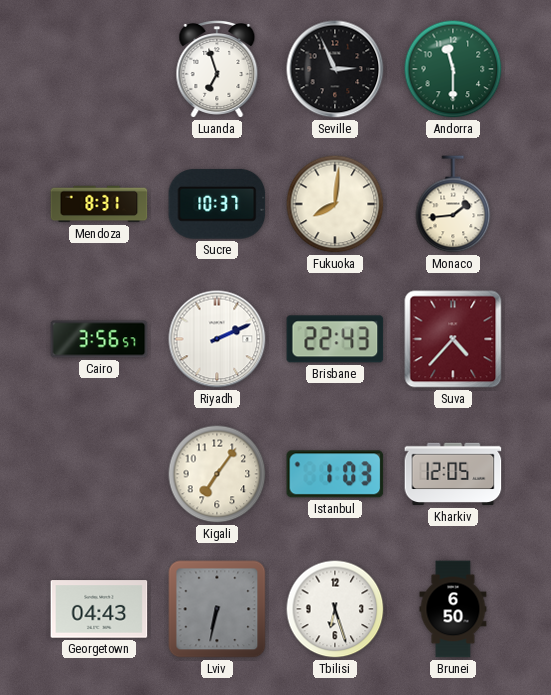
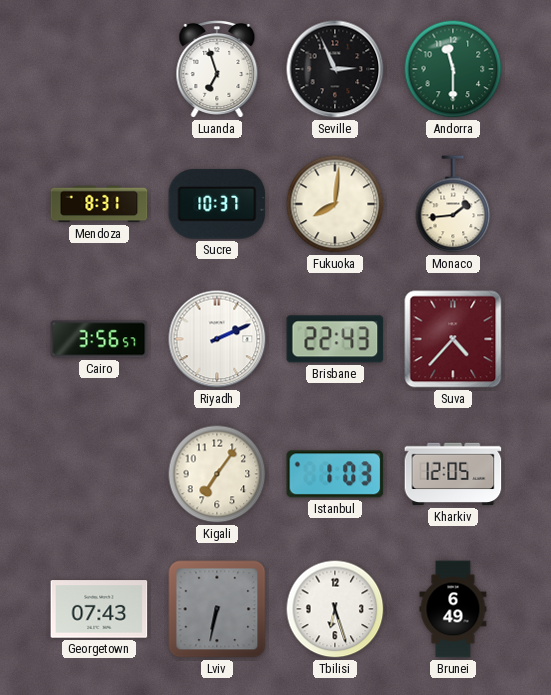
Georgetown: 04:43 -> 07:43 (99, 609)
Brunei: 6:50 -> 6:49 (453, 609)
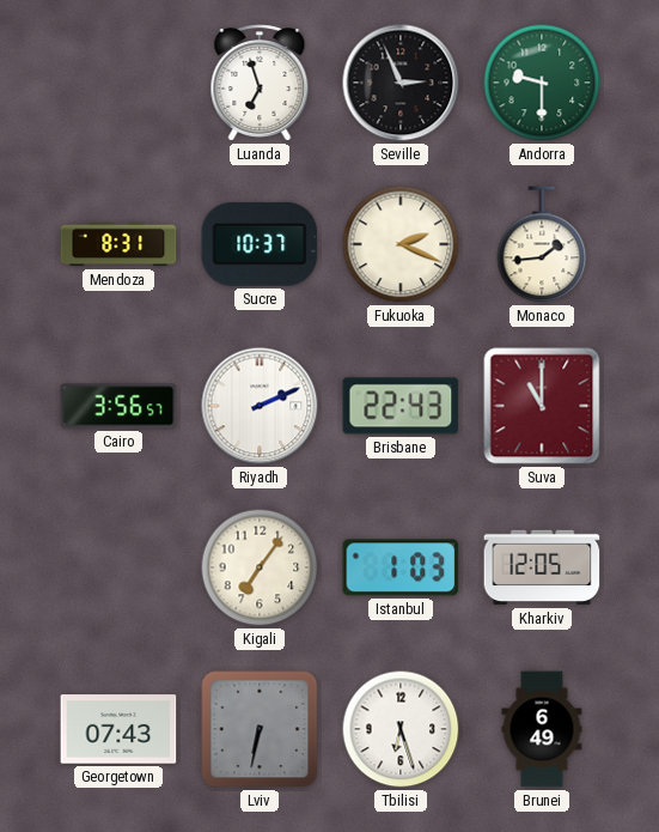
Andorra: 11:30 -> 9:30 (542, 83)
Fukuoka: 8:01 -> 2:19 (401, 244)
Suva: 4:37 -> 11:00 (542, 406)
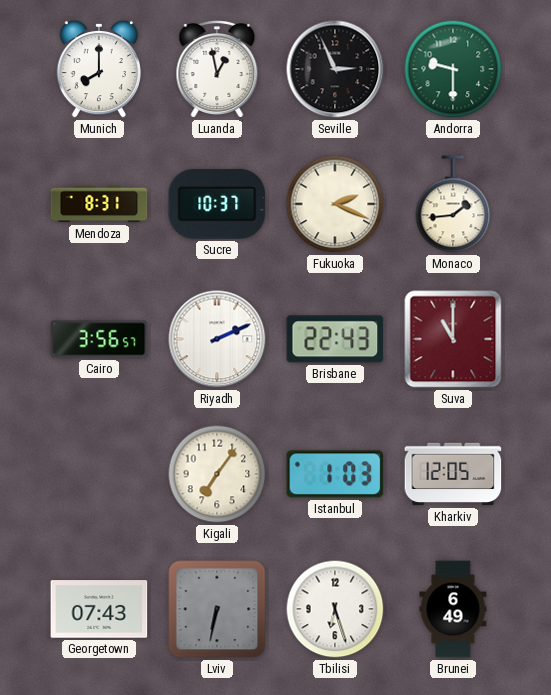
Munich: none -> 8:00 (98, 69)
Luanda: 6:57 -> 12:58 (217, 70)
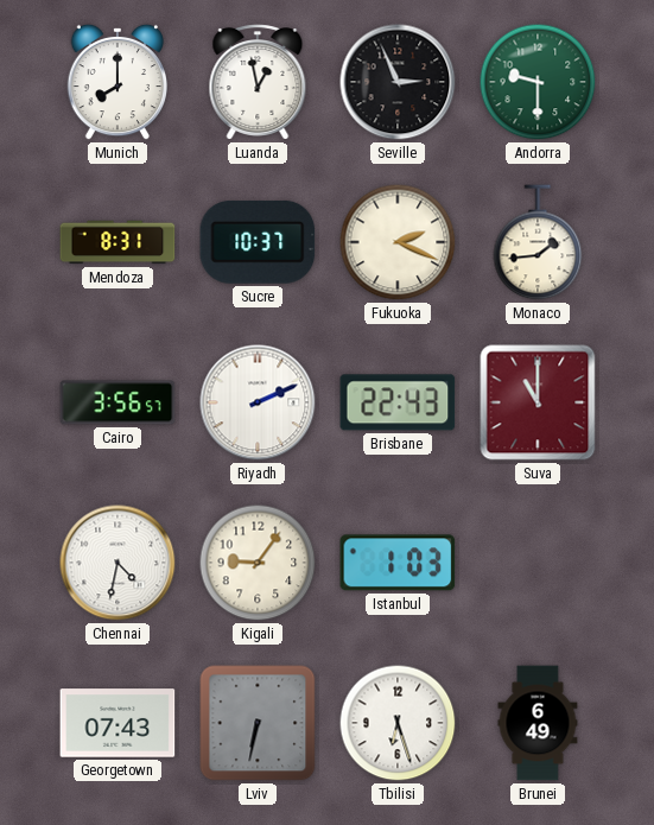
Chennai: none -> 4:32 (118, 563)
Kigali: 7:06 -> 9:06 (258, 563)
Kharkiv: 12:05 -> none (453, 474)
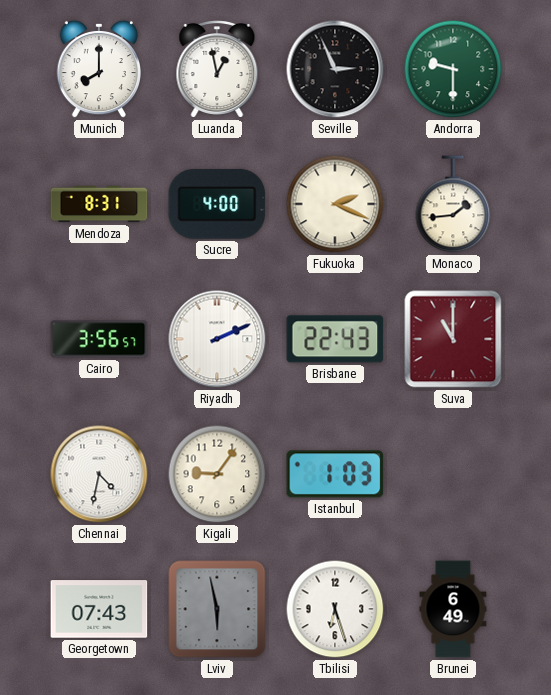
Sucre: 10:37 -> 4:00 (217, 204)
Lviv: 6:32 -> 5:58 (217, 609)
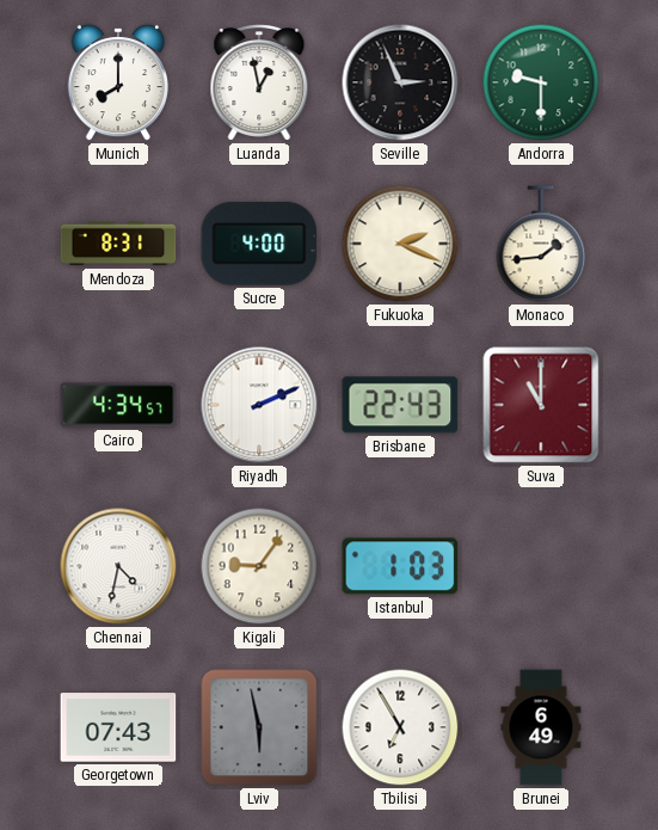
Cairo: 3:56 -> 4:34 (118, 405)
Tbilisi: 6:27 -> 6:55 (400, 727)
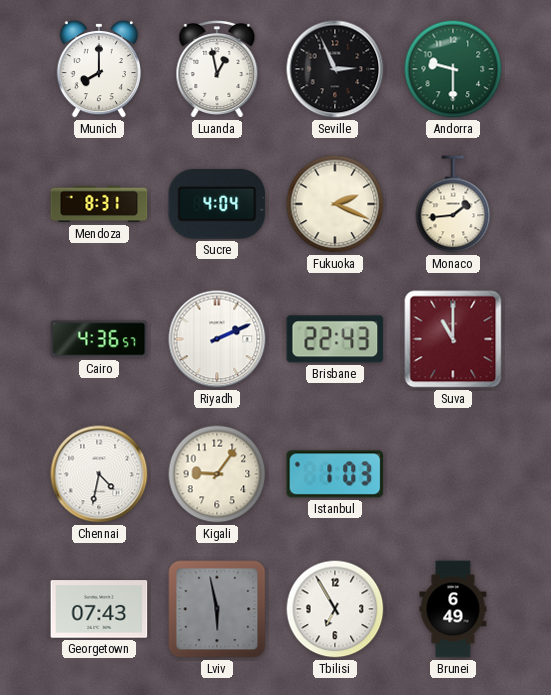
Sucre: 4:00 -> 4:04 (217, 204)
Cairo: 4:34 -> 4:36 (99, 339)
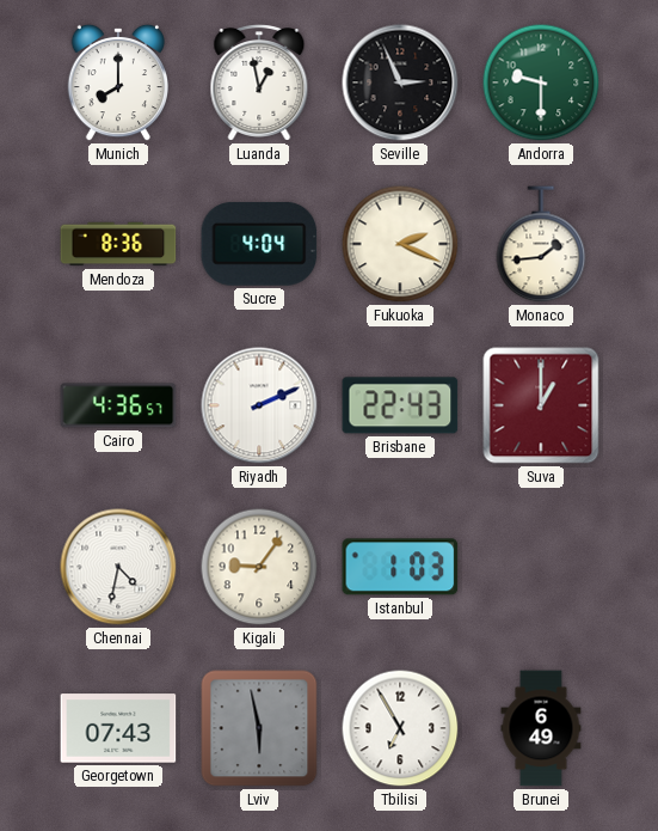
Mendoza: 8:31 -> 8:36 (118, 244)
Suva: 11:00 -> 1:00 (541, 405)
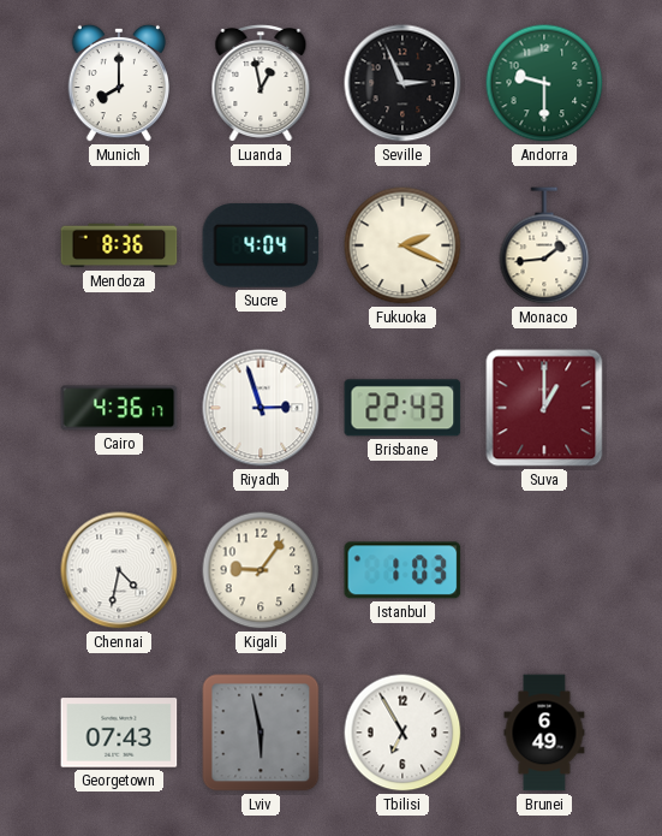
Cairo: 4:36:57 -> 4:36:17 (119, 408)
Riyadh: 2:11 -> 2:57 (261, 408)
